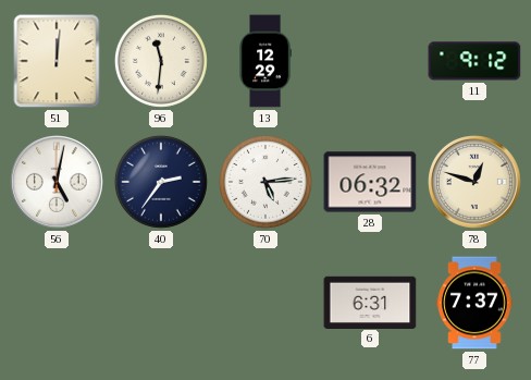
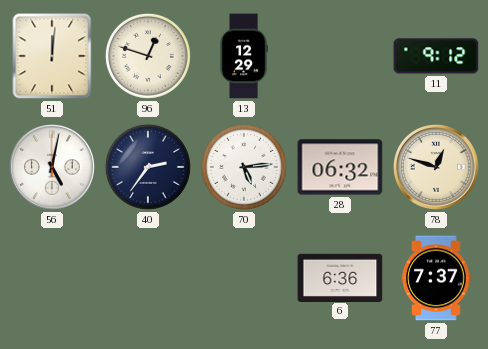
96: 11:31 -> 12:48 (148, 56)
6: 6:31 -> 6:36 (340, 277)
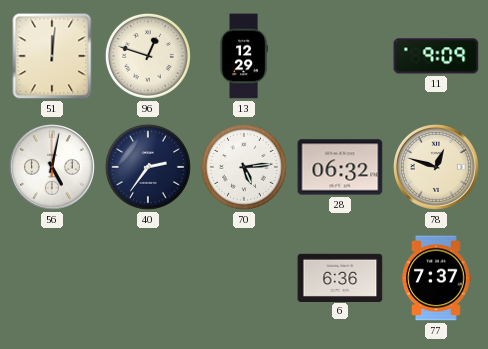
11: 9:12 -> 9:09 (436, 56)
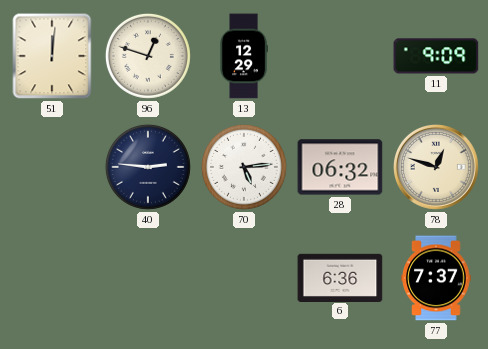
56: 5:02 -> none (53, 168)
40: 2:36 -> 2:46 (148, 167)
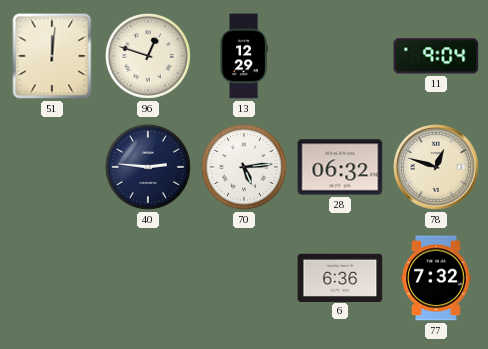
11: 9:09 -> 9:04 (436, 56)
77: 7:37 -> 7:32 (436, 278)
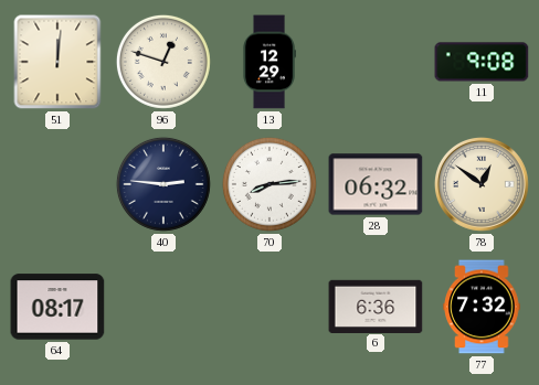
11: 9:04 -> 9:08 (482, 62)
70: 5:14 -> 8:14 (269, 184)
78: 12:48 -> 12:51 (483, 185)
64: none -> 08:17 (57, 307)
